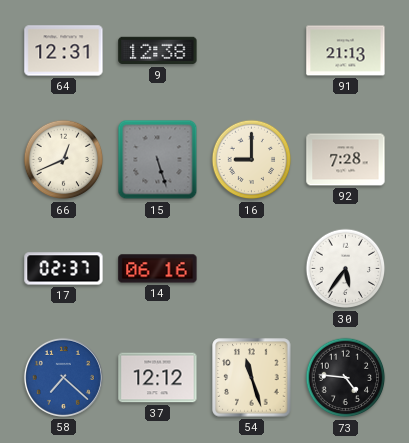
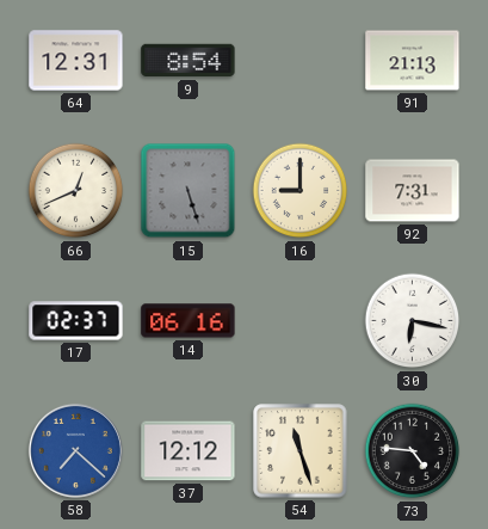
9: 12:38 -> 8:54 (189, 61)
92: 7:28 -> 7:31 (413, 191)
30: 5:36 -> 6:17 (413, 321)
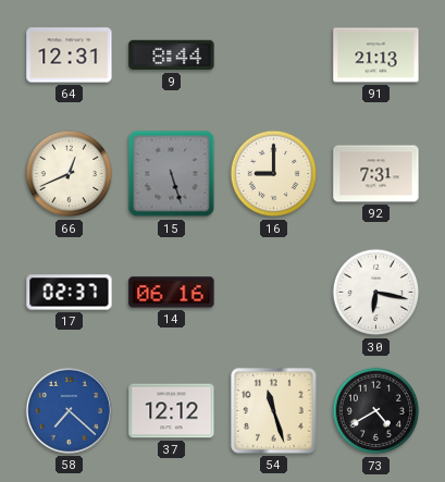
9: 8:54 -> 8:44 (172, 55)
73: 4:46 -> 4:40 (376, 411)
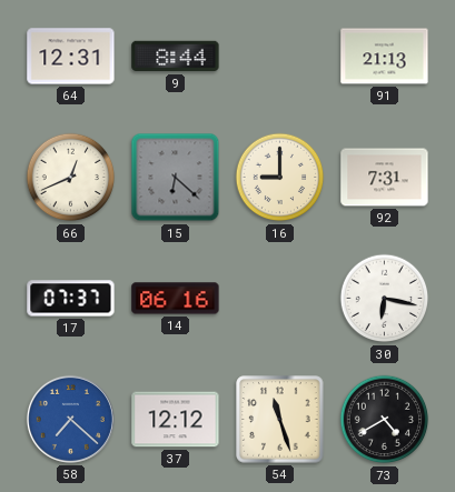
15: 5:27 -> 6:22 (176, 178)
17: 02:37 -> 07:37 (71, 299)
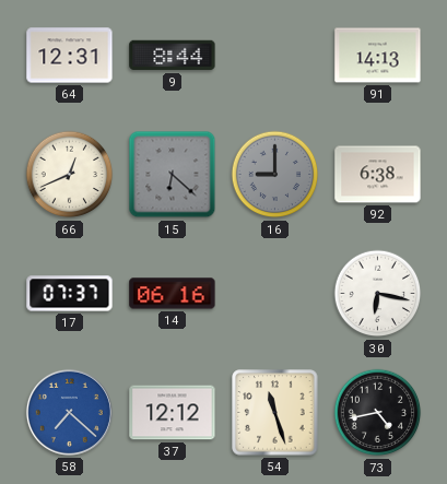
91: 21:13 -> 14:13 (378, 56)
16 dial: cream -> grey (275, 175)
92: 7:31 -> 6:38 (378, 175)
73: 4:40 -> 4:43 (378, 413)
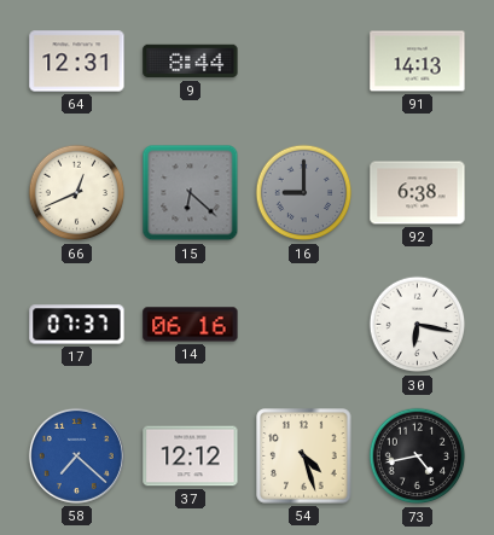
54: 11:27 -> 4:27 (304, 457)
